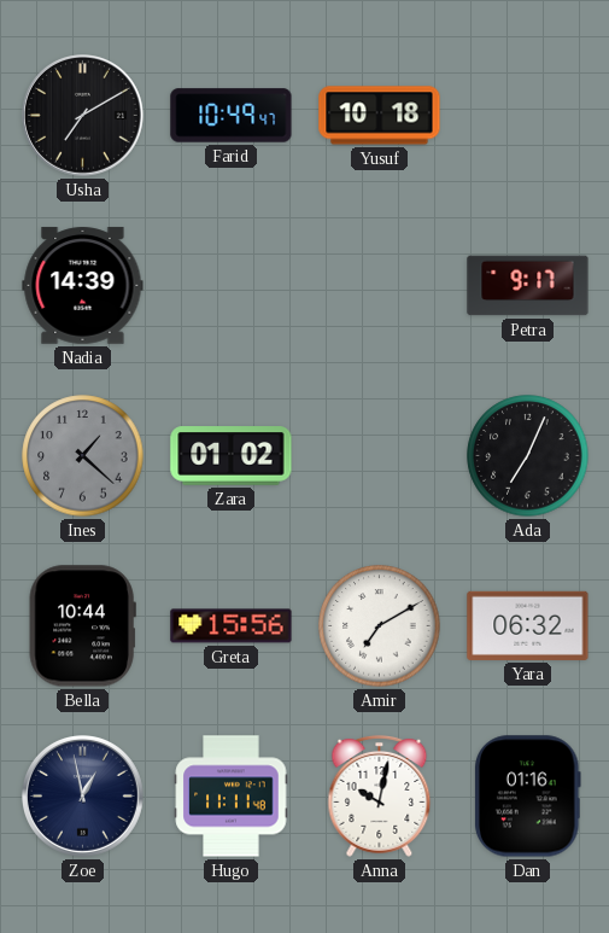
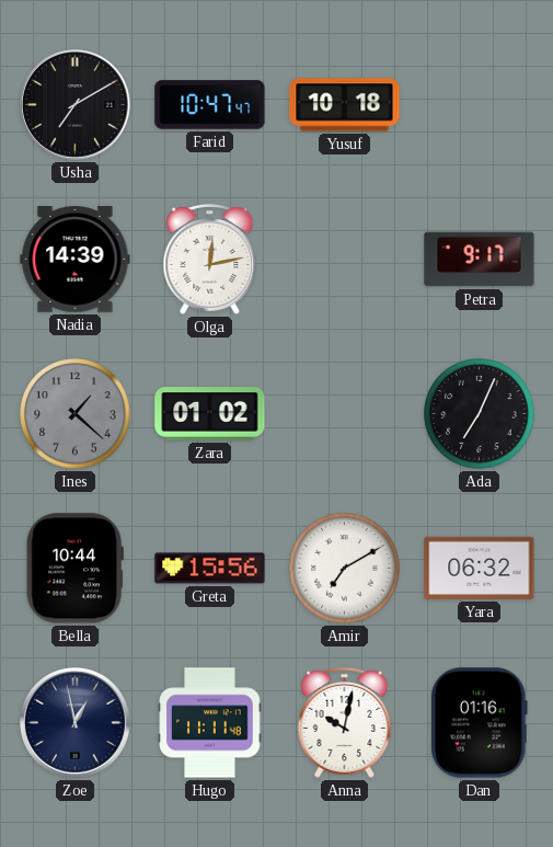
Farid: 10:49 -> 10:47 (210, 105)
Olga: none -> 12:13 (210, 259)
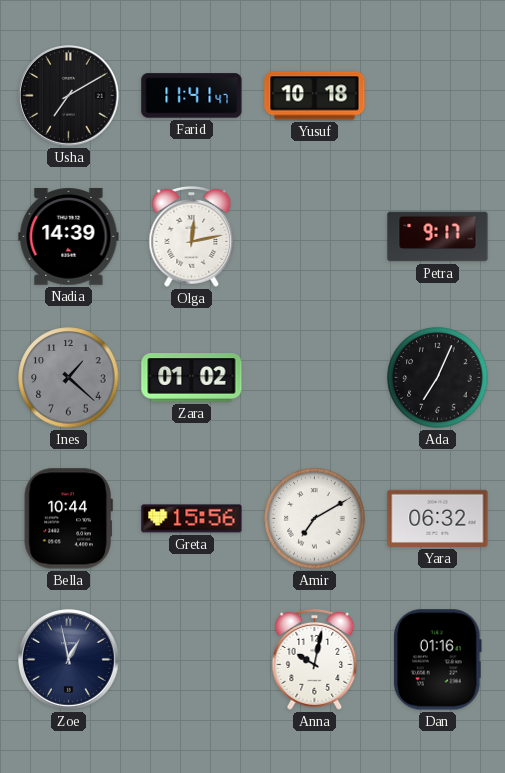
Farid: 10:47 -> 11:41 (192, 96)
Hugo: 11:11 -> none (210, 723)
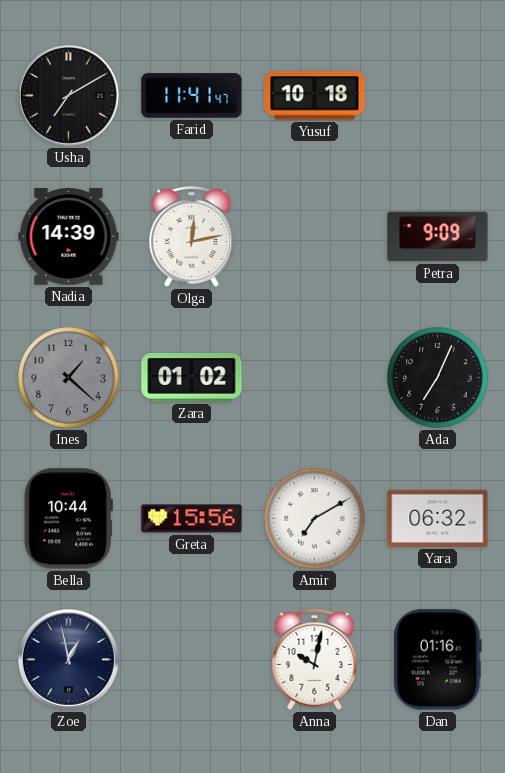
Petra: 9:17 -> 9:09 (438, 237)
